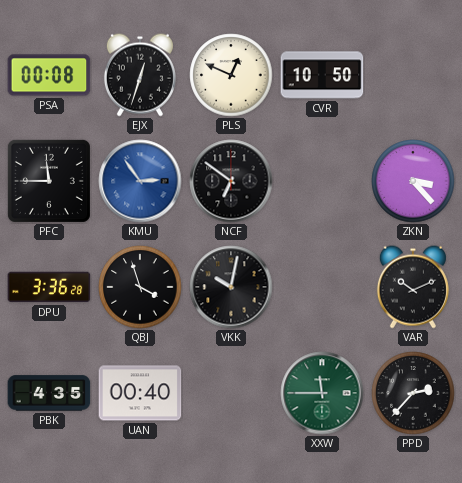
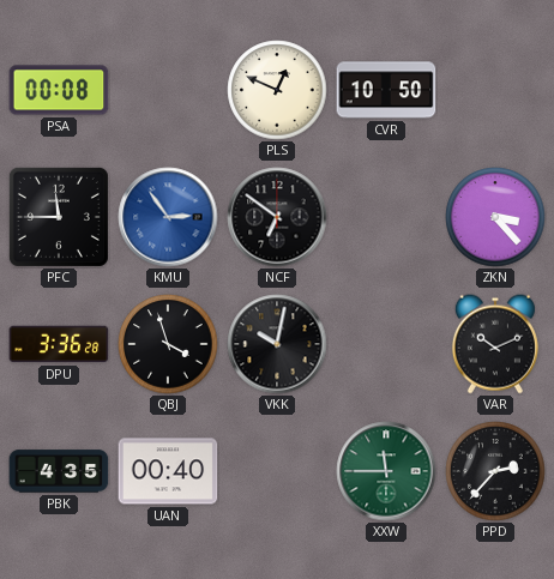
EJX: 12:33 -> none (140, 75)
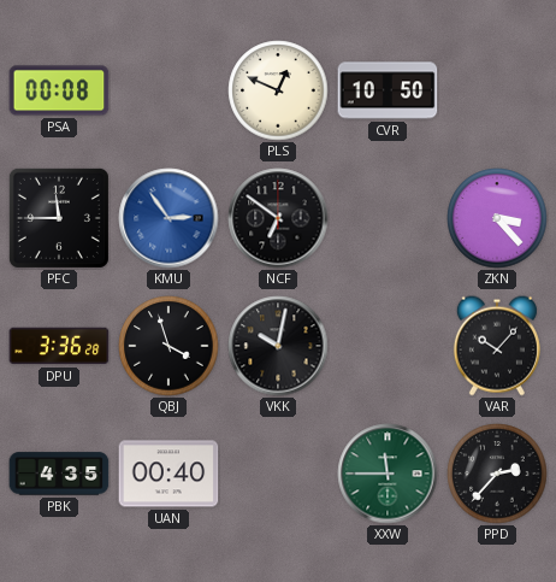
VAR: 10:11 -> 10:07 (497, 346)
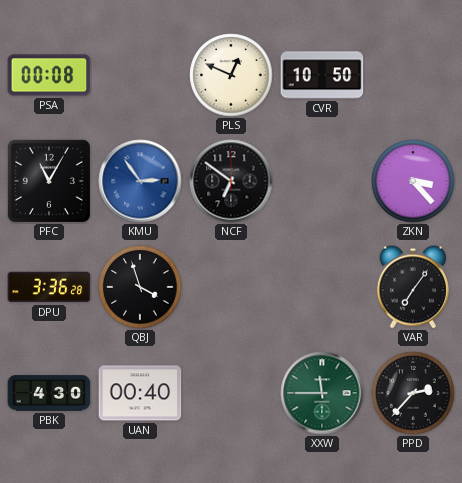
PFC: 11:45 -> 11:05 (49, 181)
VKK: 10:02 -> none (278, 346)
VAR: 10:07 -> 7:06 (413, 287)
PBK: 4:35 -> 4:30 (49, 393)
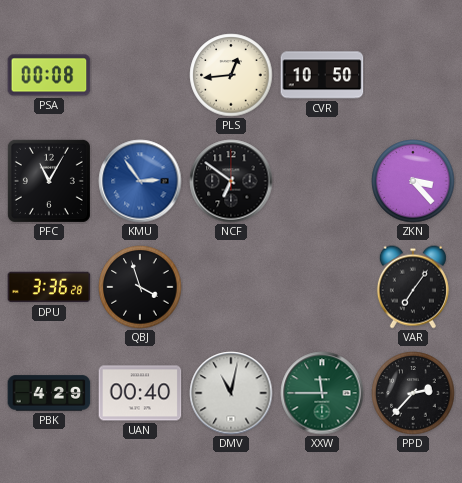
PLS: 12:49 -> 12:44 (231, 75)
PBK: 4:30 -> 4:29 (49, 393)
DMV: none -> 11:02 (231, 393)
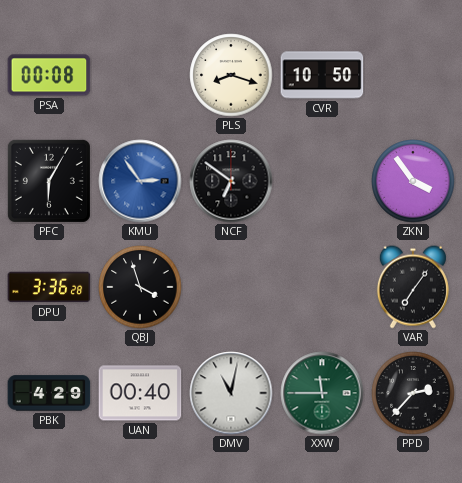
PLS: 12:44 -> 8:18 (231, 75)
PFC: 11:05 -> 6:05 (49, 181)
ZKN: 3:23 -> 3:54 (413, 181)
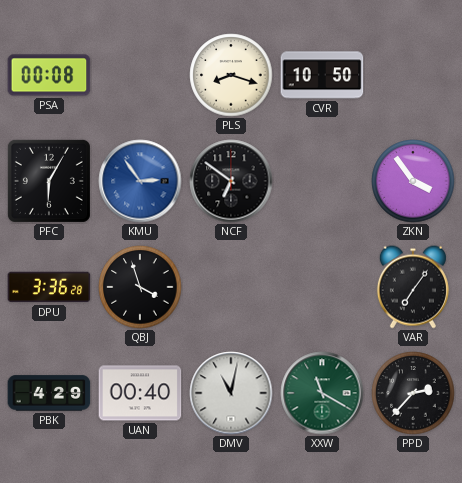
XXW: 11:45 -> 11:20 (322, 393)
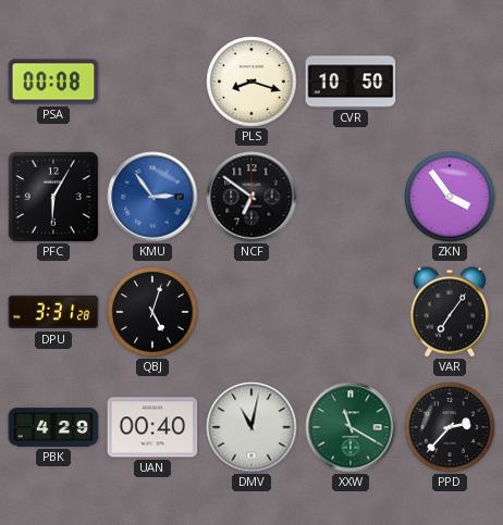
DPU: 3:36 -> 3:31 (53, 312)
QBJ: 3:57 -> 5:03 (152, 312)
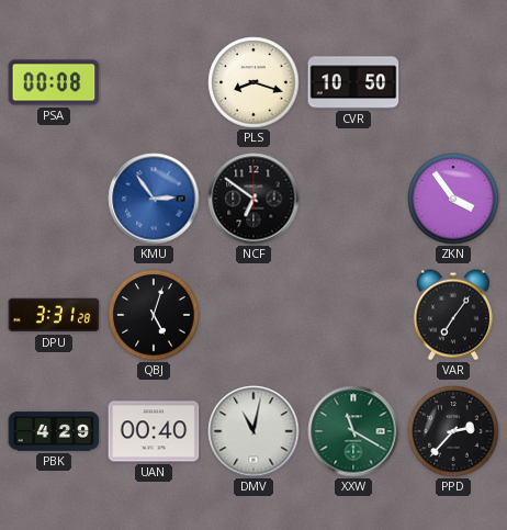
PFC: 6:05 -> none (53, 197)
